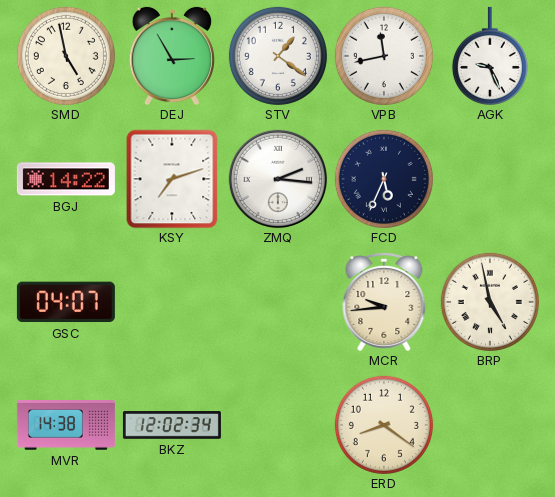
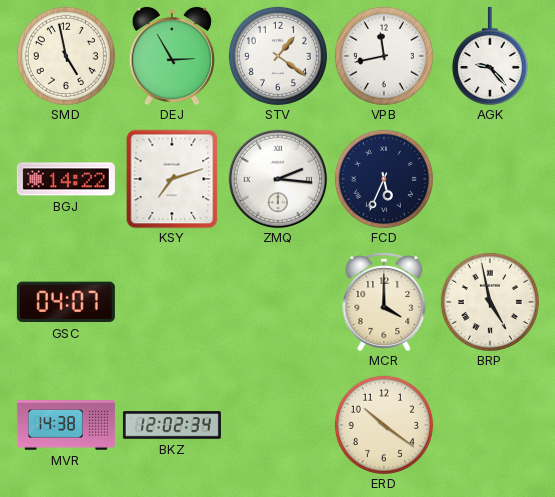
AGK: 9:26 -> 9:23 (490, 56)
MCR: 9:44 -> 4:00 (384, 302)
ERD: 8:21 -> 10:21 (384, 425)
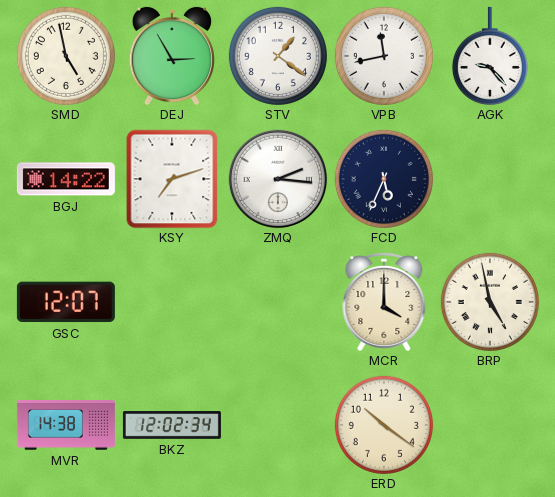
GSC: 04:07 -> 12:07 (66, 302)
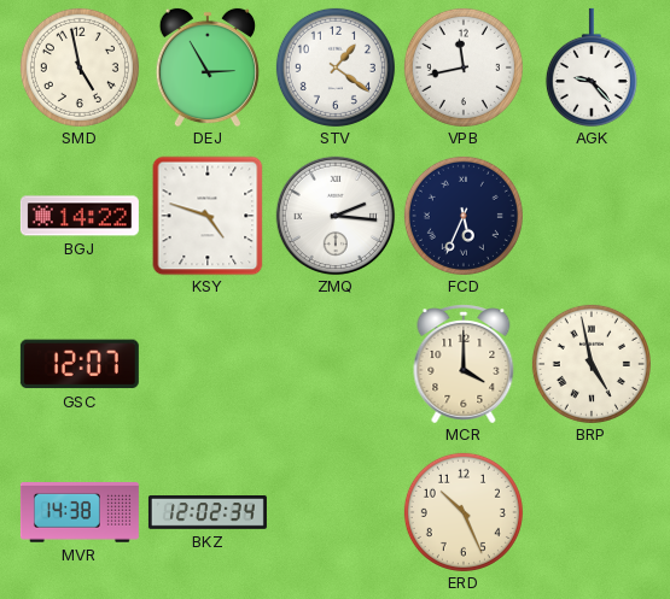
KSY: 7:12 -> 4:48 (208, 216)
ERD: 10:21 -> 10:26 (464, 512)
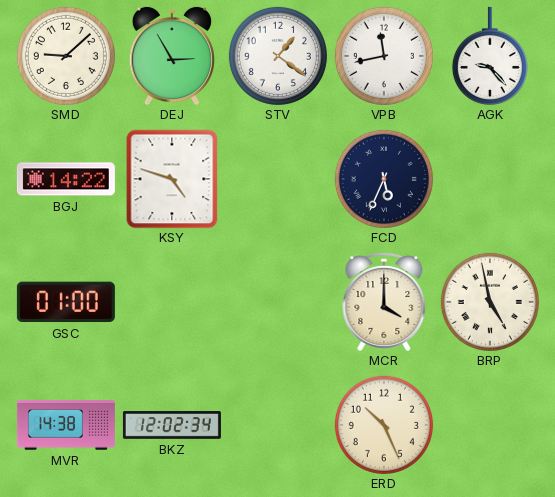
SMD: 4:58 -> 9:08 (66, 56)
ZMQ: 2:16 -> none (336, 216)
GSC: 12:07 -> 01:00 (66, 302)
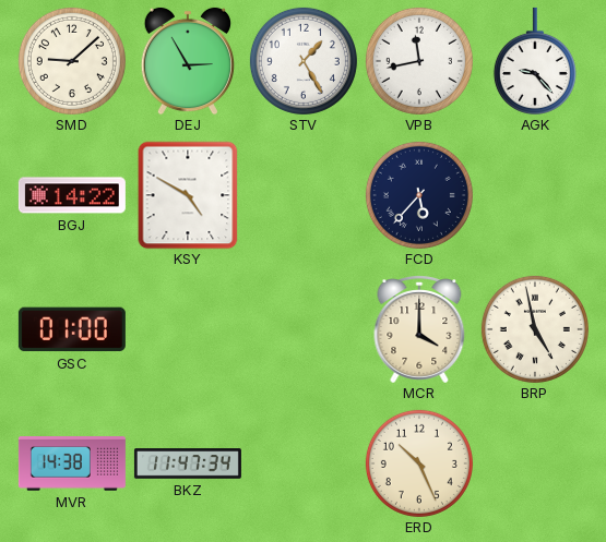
STV: 1:21 -> 1:25 (304, 61)
KSY: 4:48 -> 4:50 (188, 195)
FCD: 5:34 -> 5:37 (419, 195)
BKZ: 12:02 -> 11:47 (188, 463)
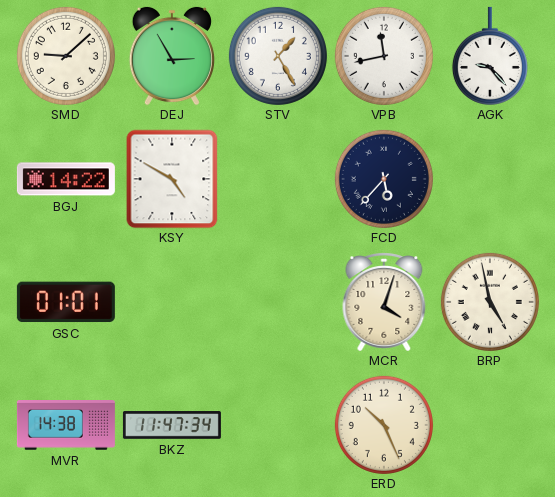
GSC: 01:00 -> 01:01 (66, 302)
MCR: 4:00 -> 4:03 (384, 302)
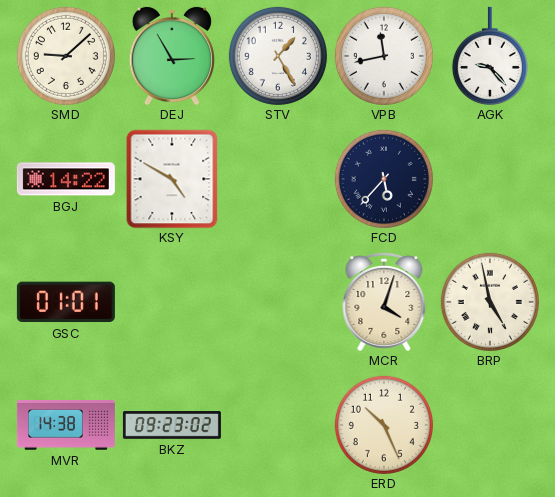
BKZ: 11:47 -> 09:23 (172, 425)
